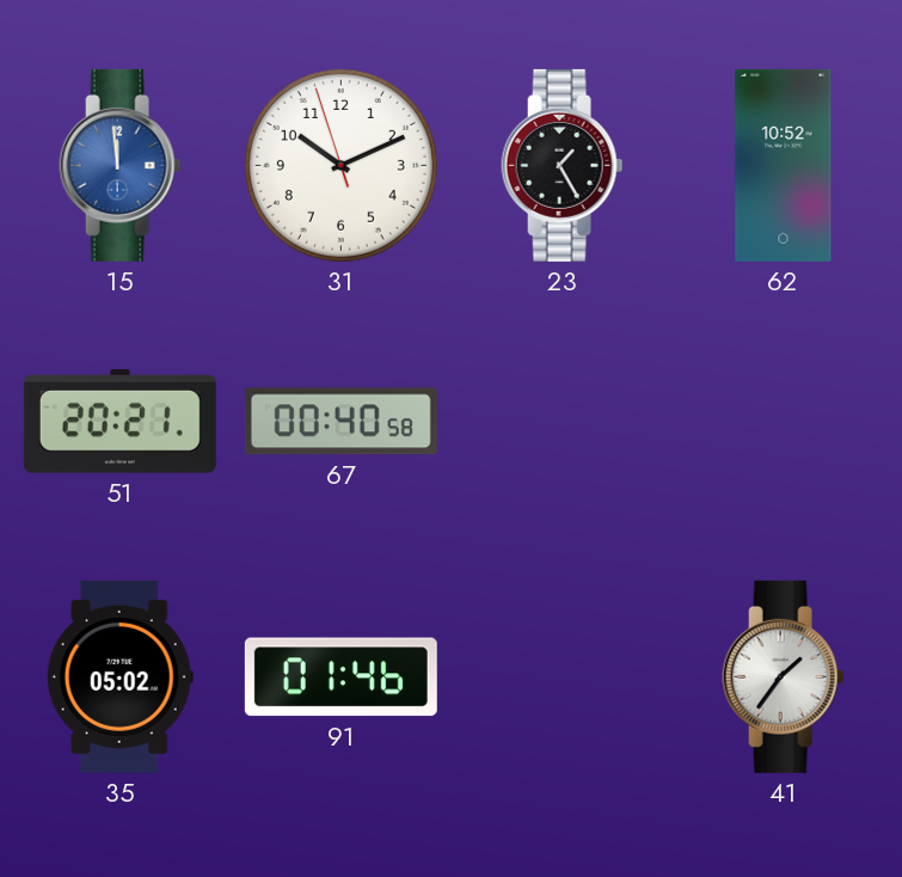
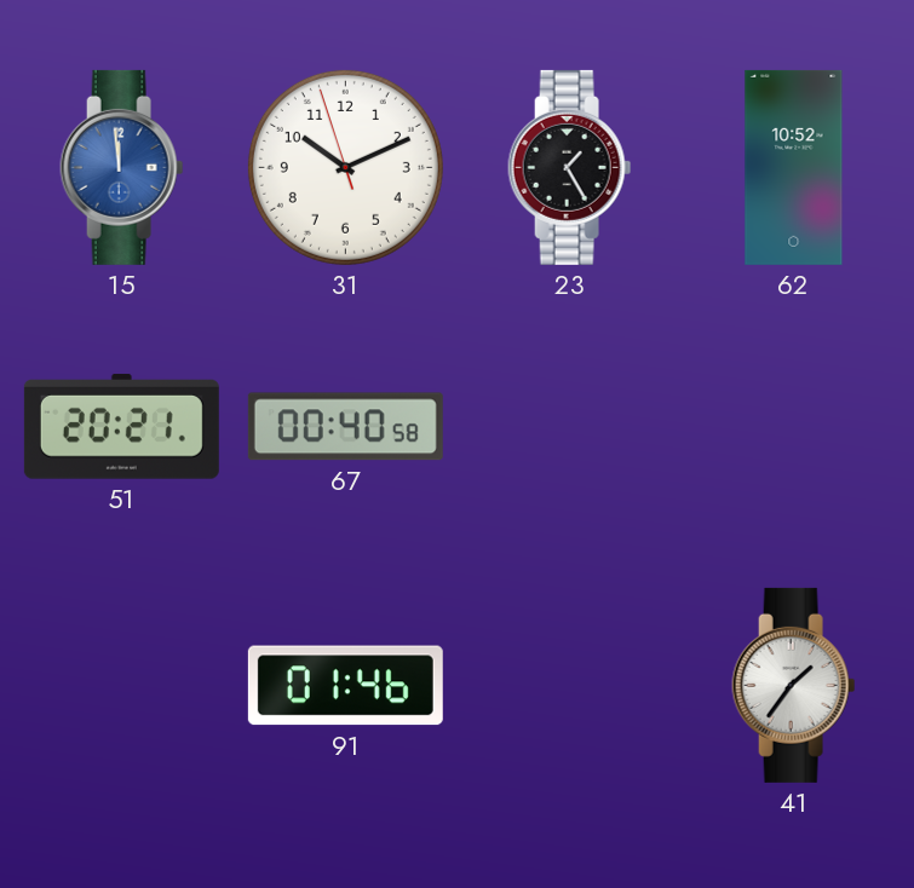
35: 05:02 -> none (119, 676)
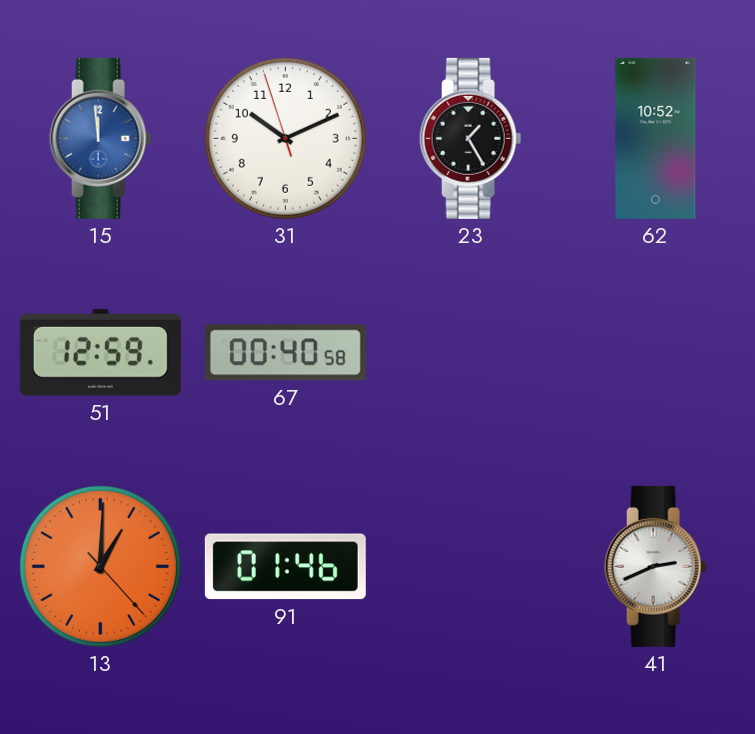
51: 20:21 -> 12:59 (100, 353)
13: none -> 1:00 (100, 566)
41: 1:36 -> 2:41 (656, 566)
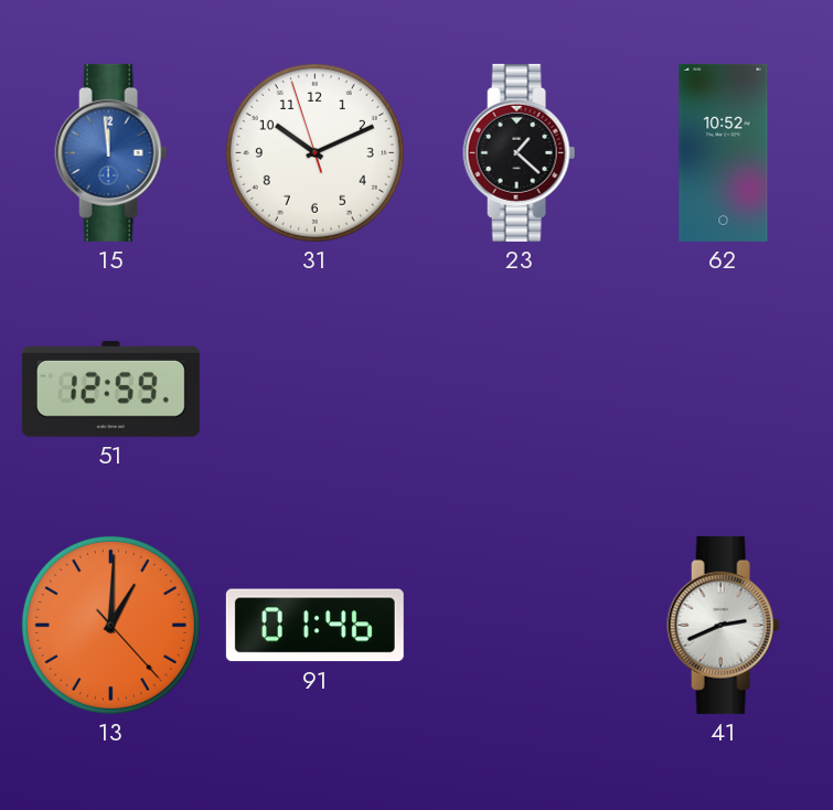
23: 1:25 -> 1:22 (520, 152)
67: 00:40 -> none (285, 353)
